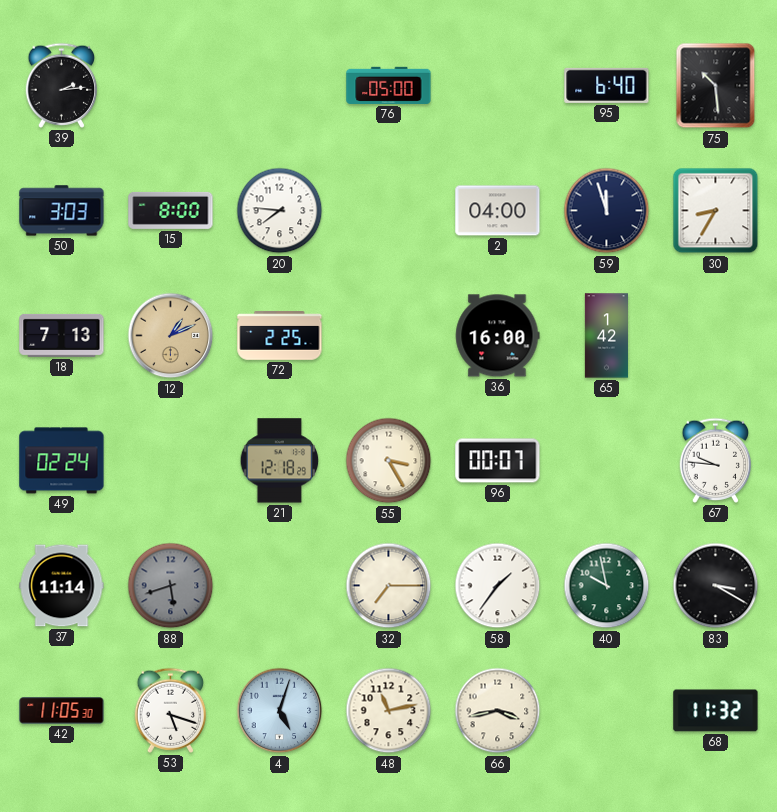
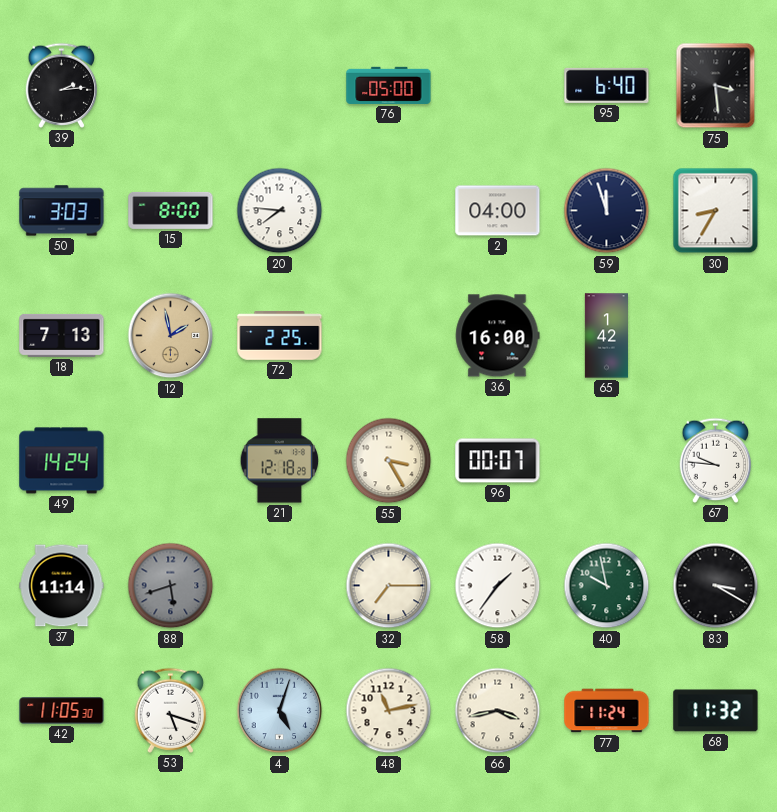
75: 10:29 -> 3:29 (716, 86)
12: 1:11 -> 1:58 (171, 336)
49: 02:24 -> 14:24 (62, 461)
77: none -> 11:24 (607, 711)
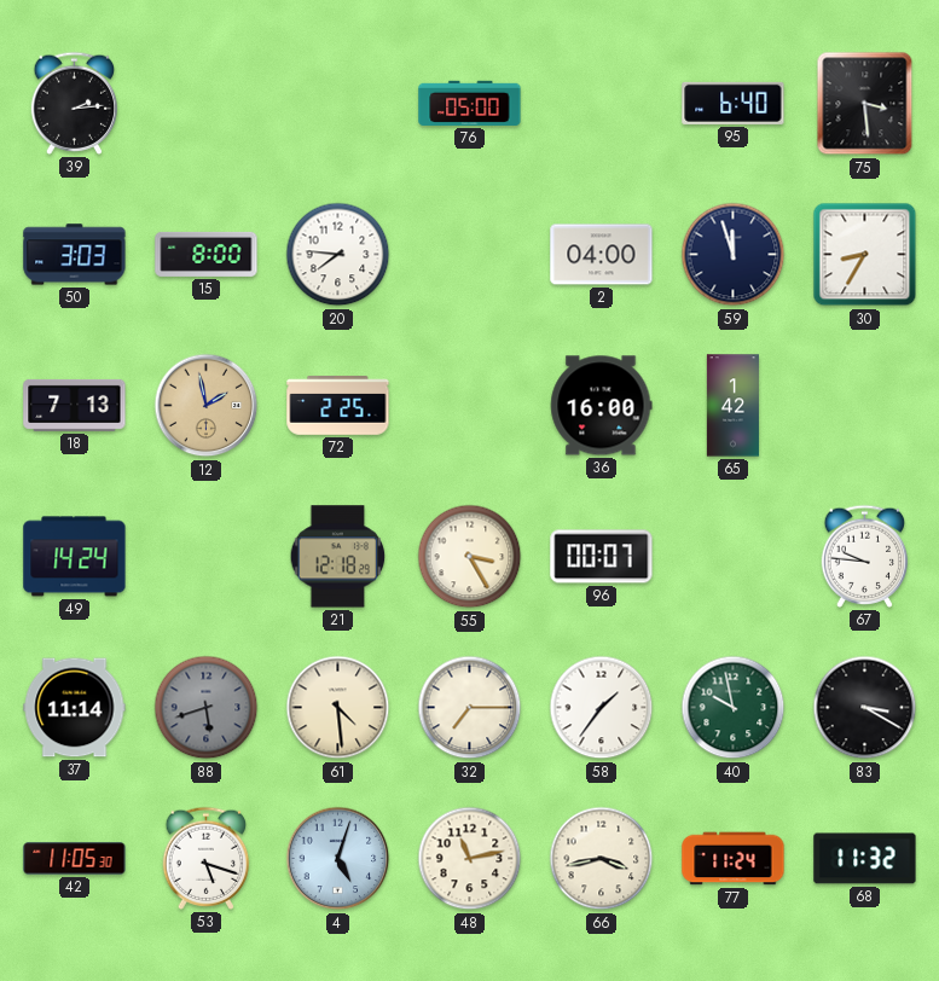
61: none -> 4:29 (338, 708)
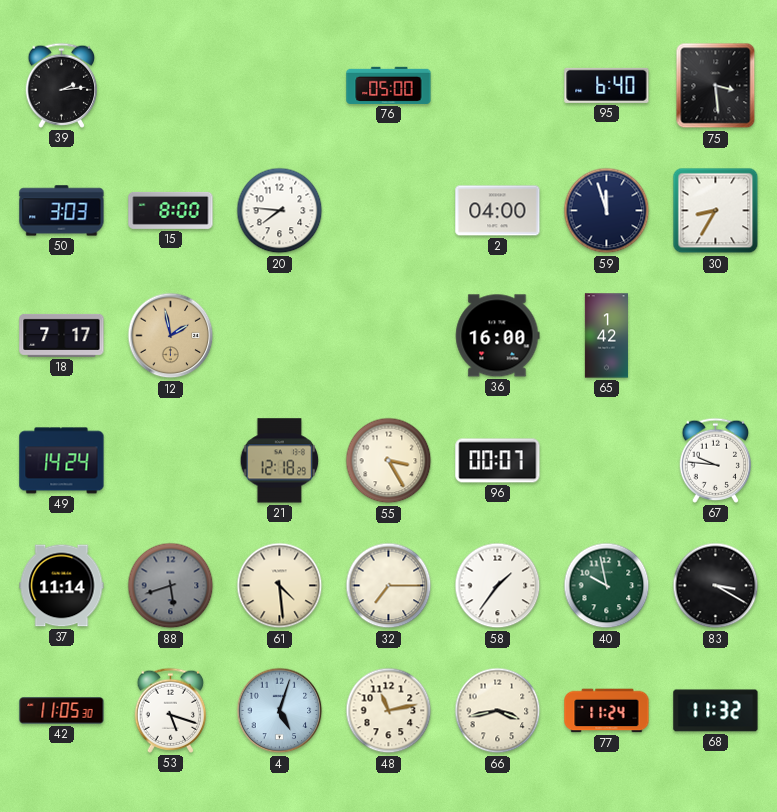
18: 7:13 -> 7:17 (62, 335)
72: 2:25 -> none (338, 406)
